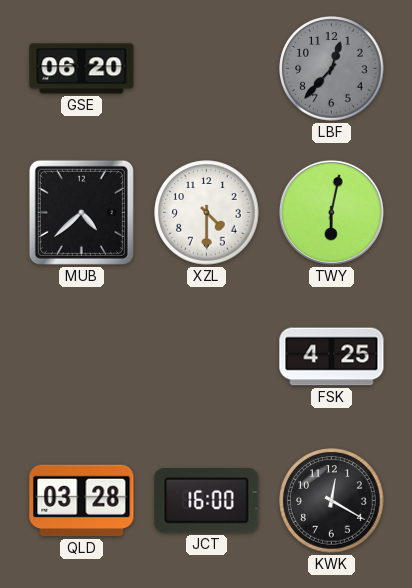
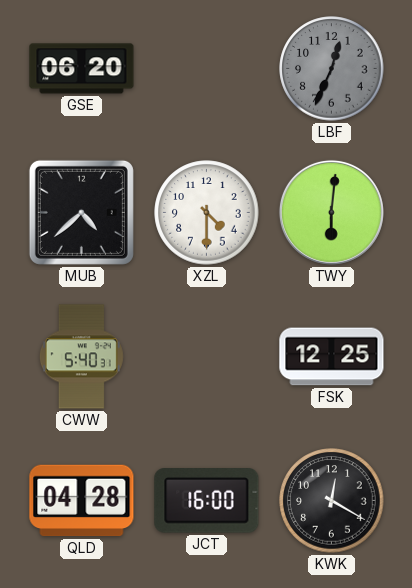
LBF: 12:37 -> 12:34 (332, 69)
TWY: 6:02 -> 6:01 (331, 212)
CWW: none -> 5:40 (81, 357)
FSK: 4:25 -> 12:25 (332, 357)
QLD: 03:28 -> 04:28 (82, 501)
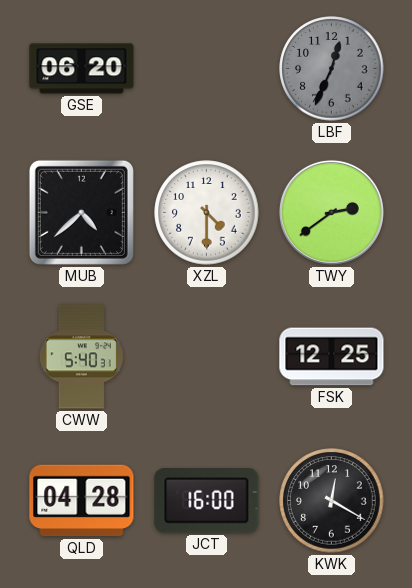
TWY: 6:01 -> 2:39 (331, 212)
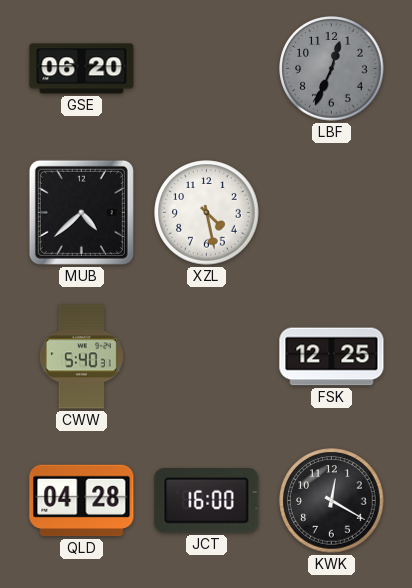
XZL: 4:30 -> 4:28 (207, 213)
TWY: 2:39 -> none (331, 212)
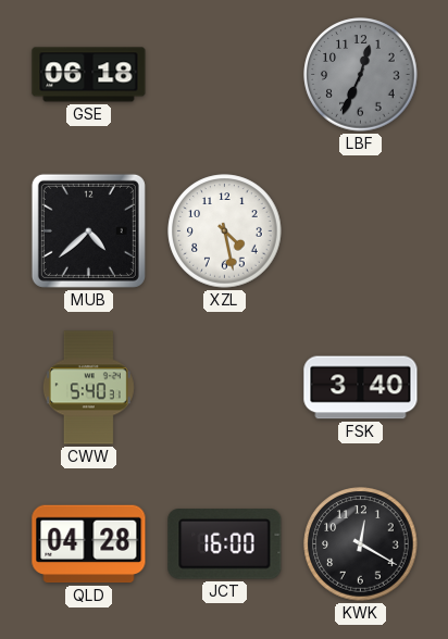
GSE: 06:20 -> 06:18 (89, 75)
FSK: 12:25 -> 3:40 (361, 388)
